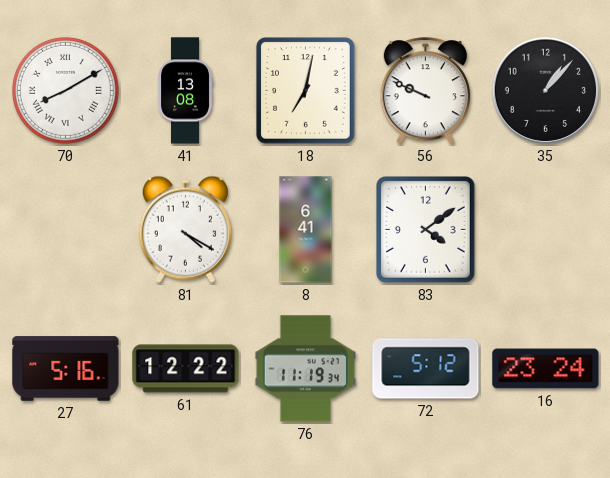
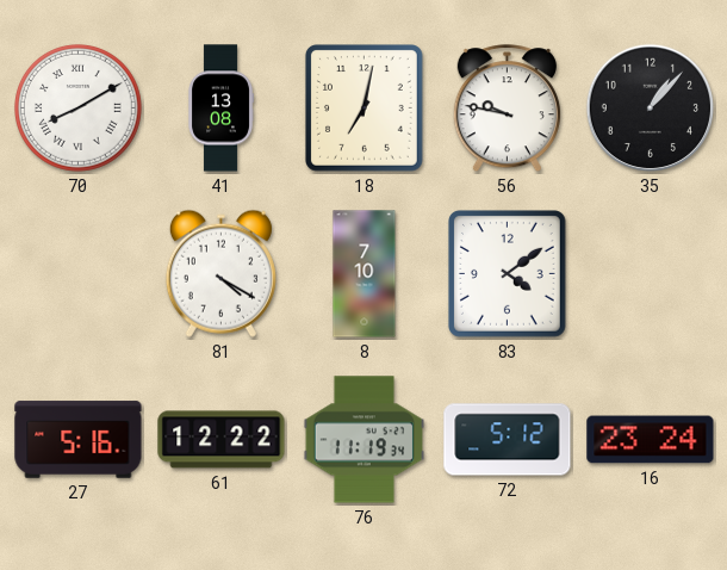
56: 9:49 -> 9:47 (507, 109)
8: 6:41 -> 7:10 (365, 274)
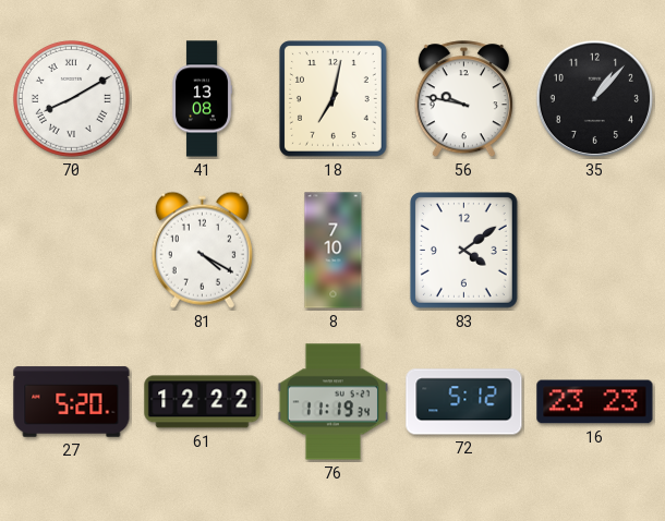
27: 5:16 -> 5:20 (72, 402)
16: 23:24 -> 23:23 (595, 402)
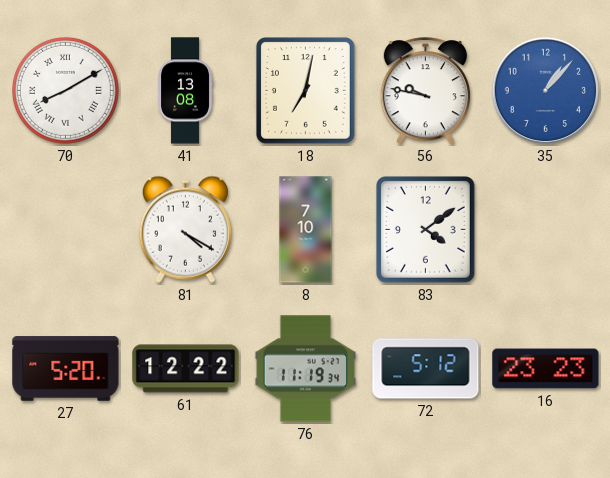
35 dial: black -> blue (545, 90)
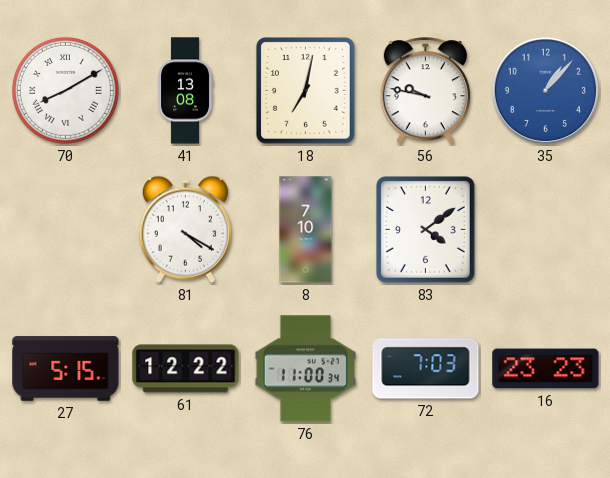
27: 5:20 -> 5:15 (66, 369)
76: 11:19 -> 11:00 (305, 369)
72: 5:12 -> 7:03 (426, 369)
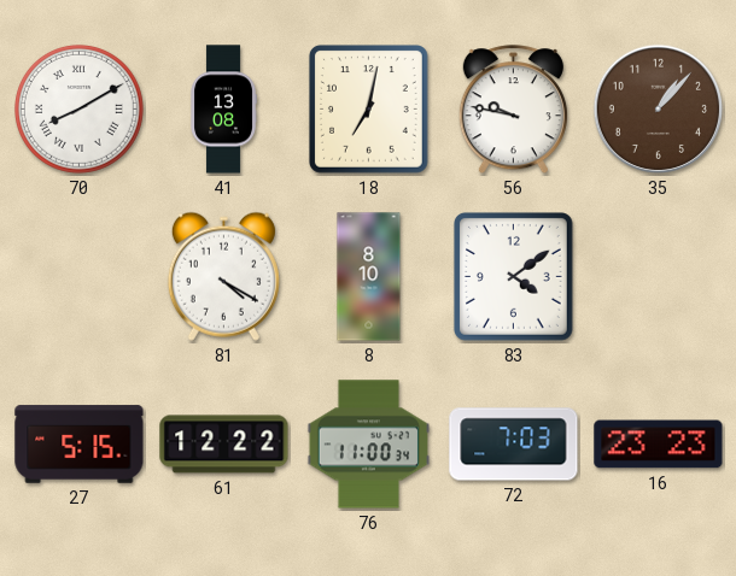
35 dial: blue -> brown (658, 108)
8: 7:10 -> 8:10 (369, 277)
